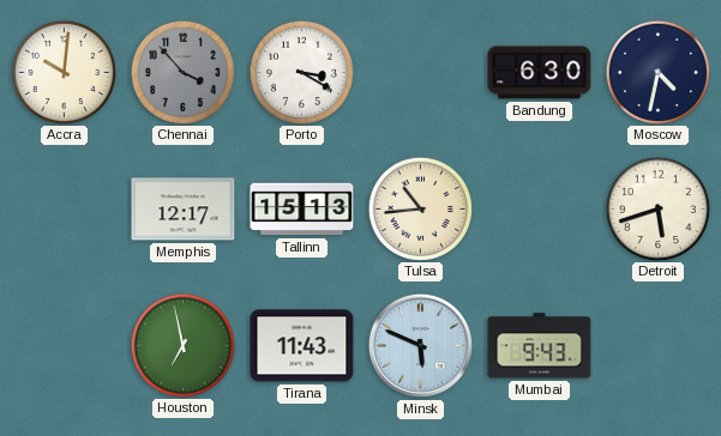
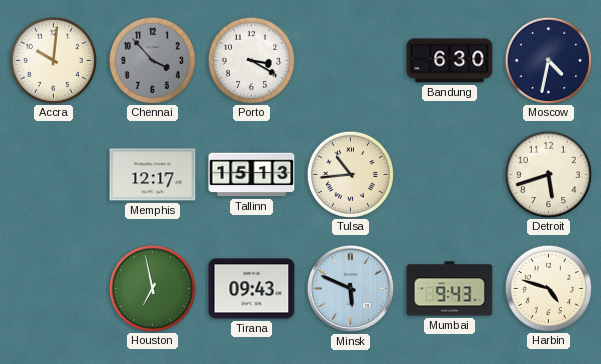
Tirana: 11:43 -> 09:43 (252, 289)
Harbin: none -> 4:48 (548, 288)
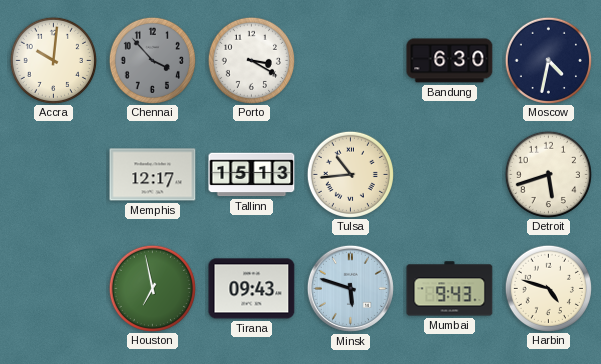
Minsk: 5:49 -> 5:48 (350, 288)
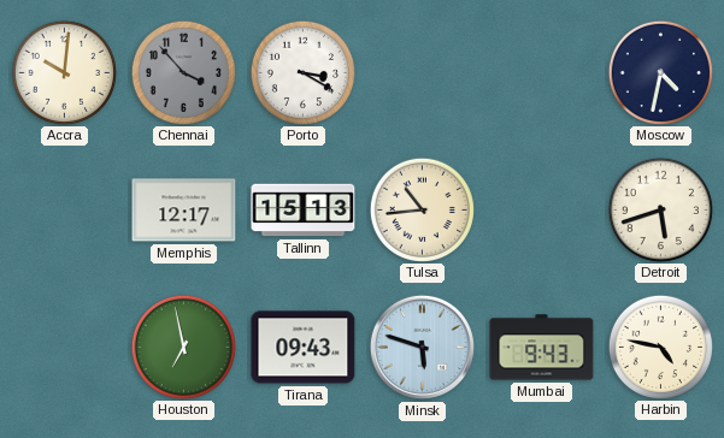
Bandung: 6:30 -> none (450, 61)
Harbin: 4:48 -> 4:47 (660, 347)
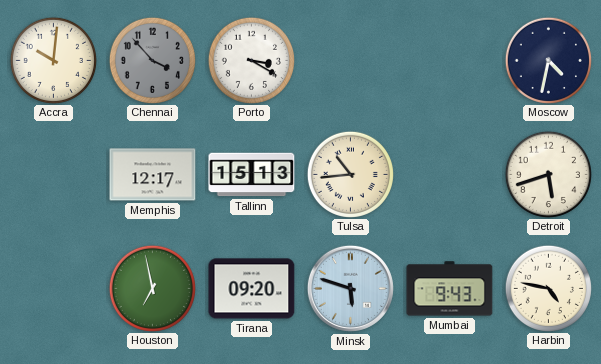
Tirana: 09:43 -> 09:20 (252, 289)
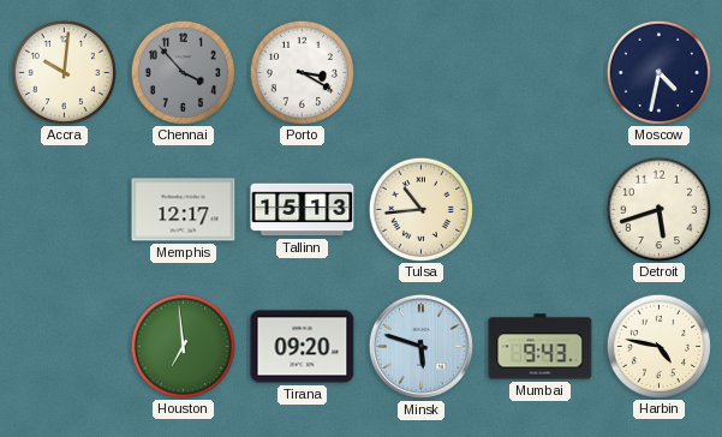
Houston: 6:58 -> 6:59 (183, 346)
